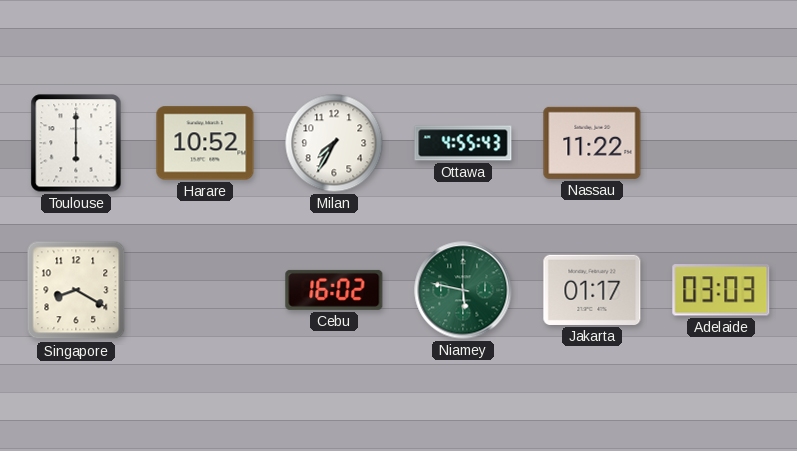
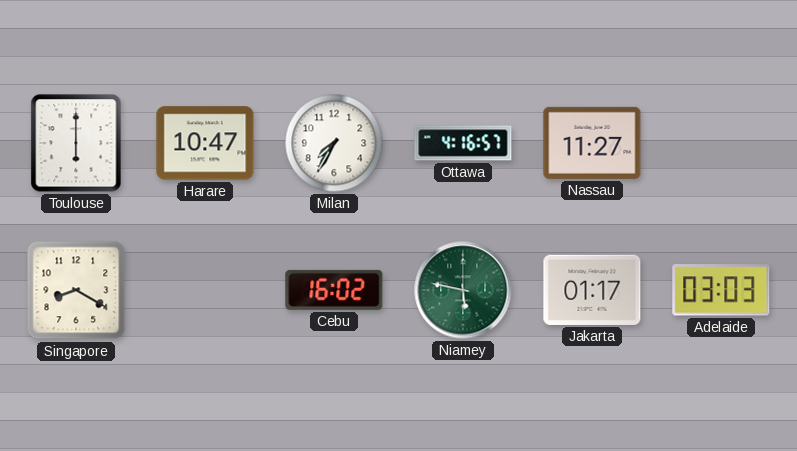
Harare: 10:52 -> 10:47 (205, 143)
Ottawa: 4:55 -> 4:16 (463, 143)
Nassau: 11:22 -> 11:27 (592, 143)
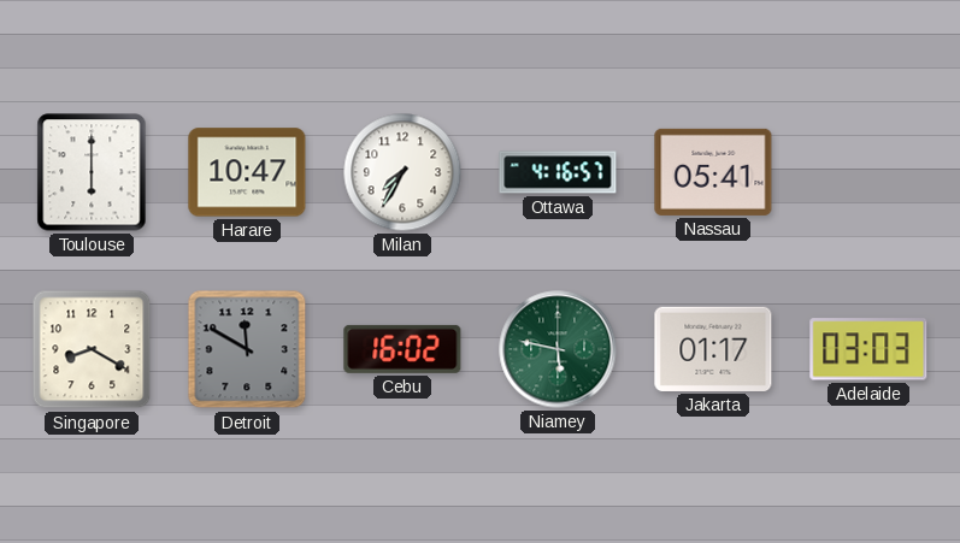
Nassau: 11:27 -> 05:41 (713, 172)
Detroit: none -> 11:50 (247, 349)
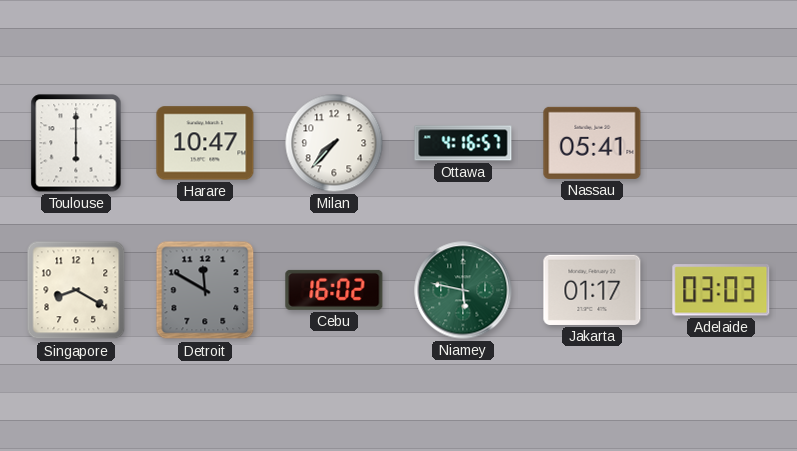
Milan: 7:35 -> 7:37 (334, 143)
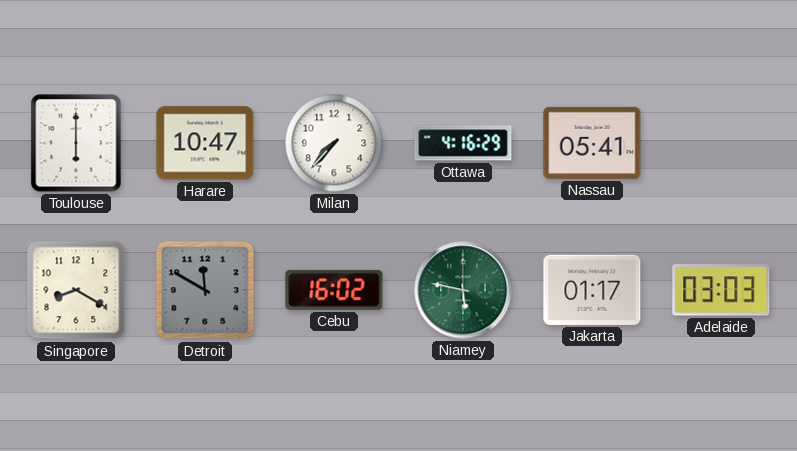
Ottawa: 4:16:57 -> 4:16:29 (463, 143)
